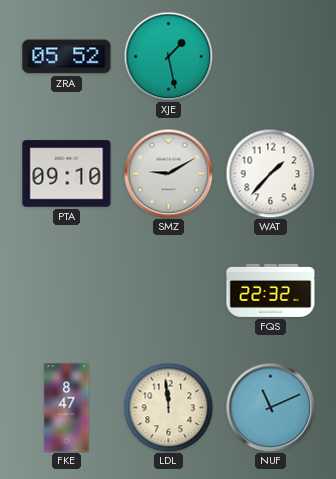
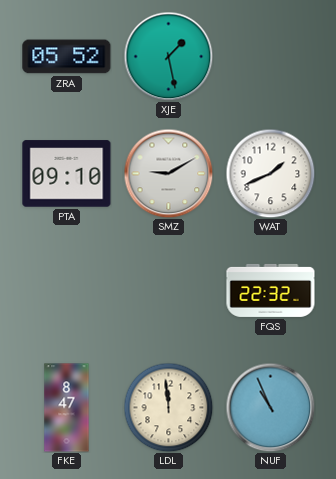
WAT: 1:37 -> 1:41 (270, 173)
NUF: 11:11 -> 10:56 (270, 407)
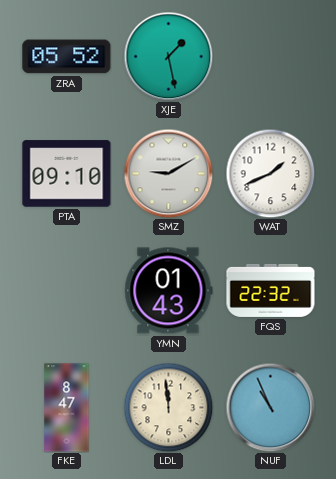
YMN: none -> 01:43 (169, 291)
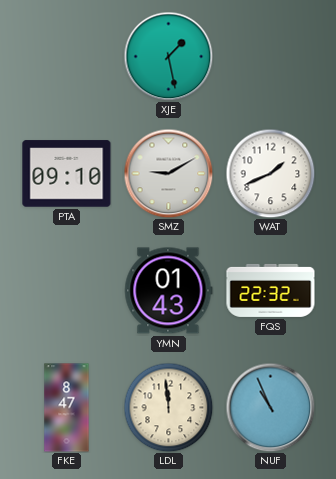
ZRA: 05:52 -> none (67, 57)
